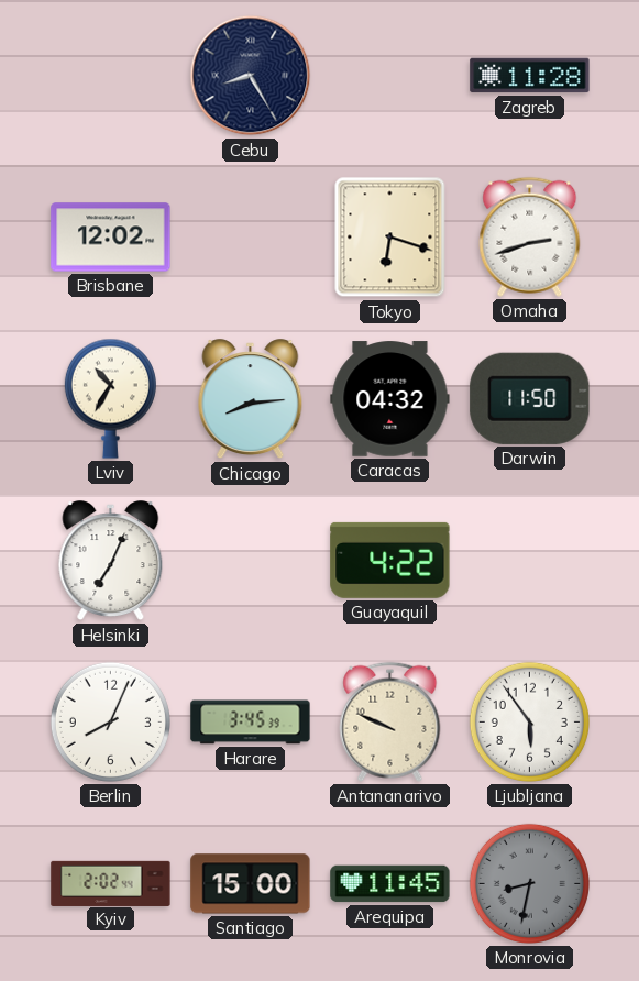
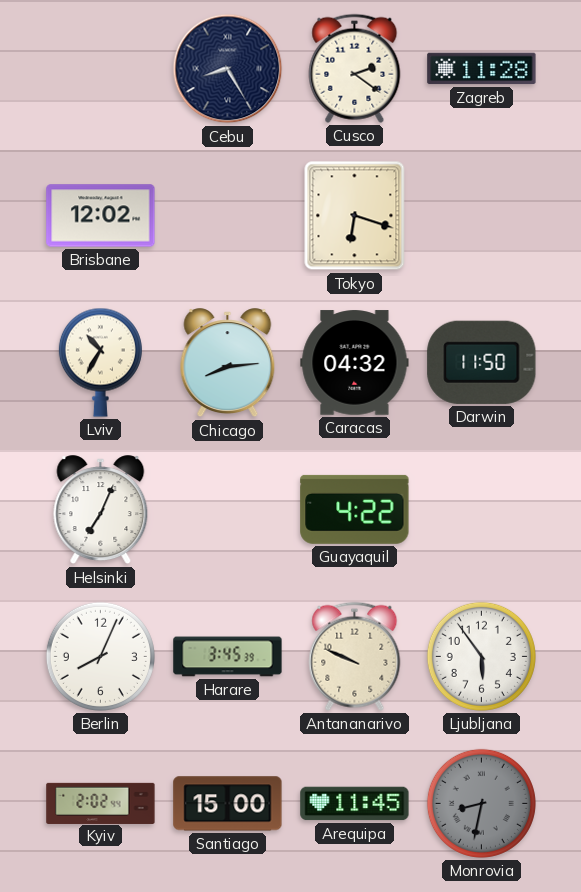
Cusco: none -> 2:21 (355, 68)
Omaha: 2:42 -> none (530, 236)
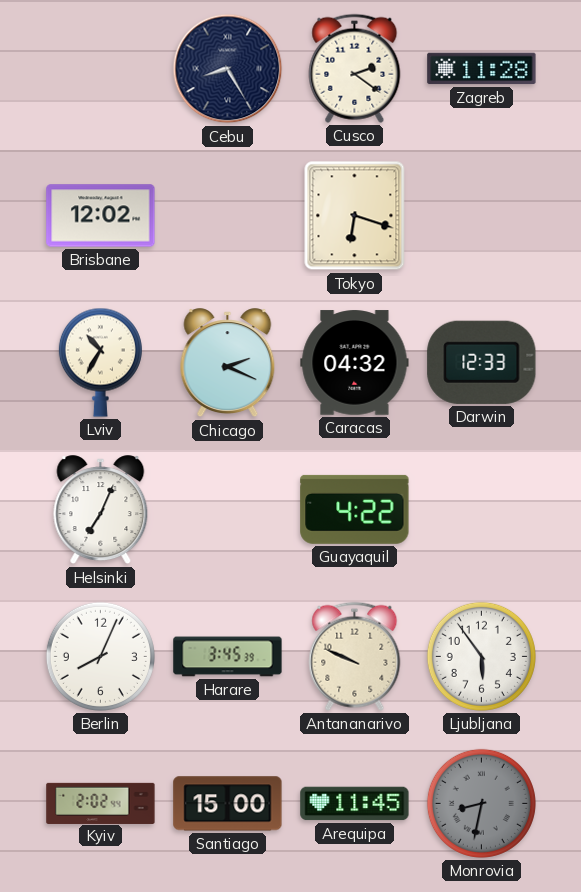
Chicago: 8:14 -> 2:19 (228, 363)
Darwin: 11:50 -> 12:33 (482, 362)
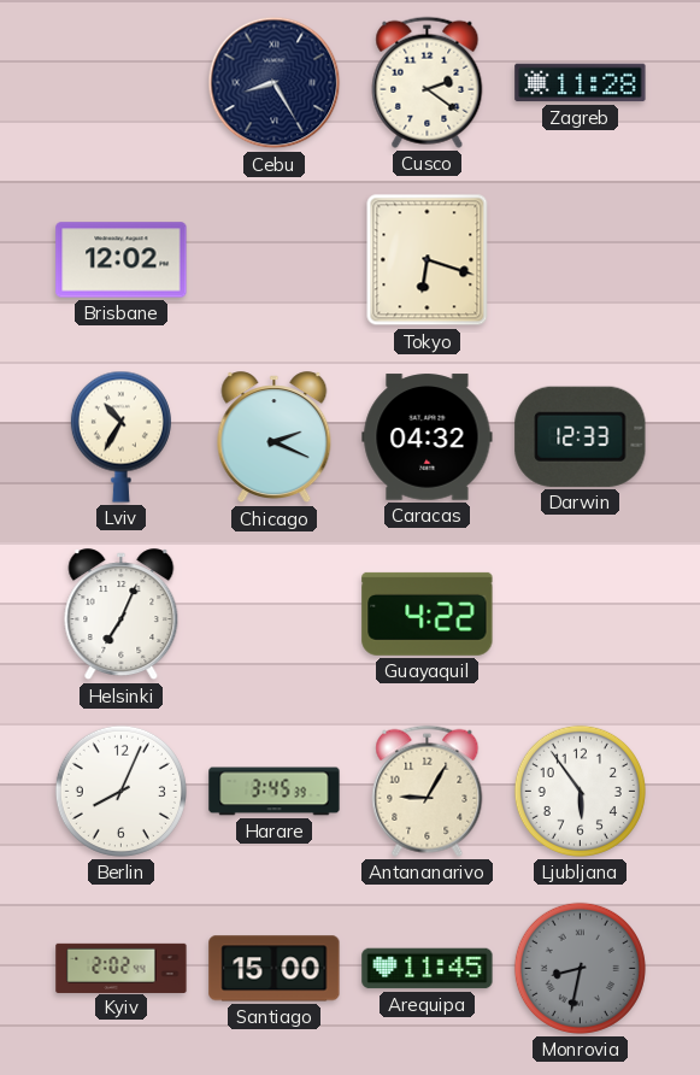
Antananarivo: 9:49 -> 9:05 (428, 791)
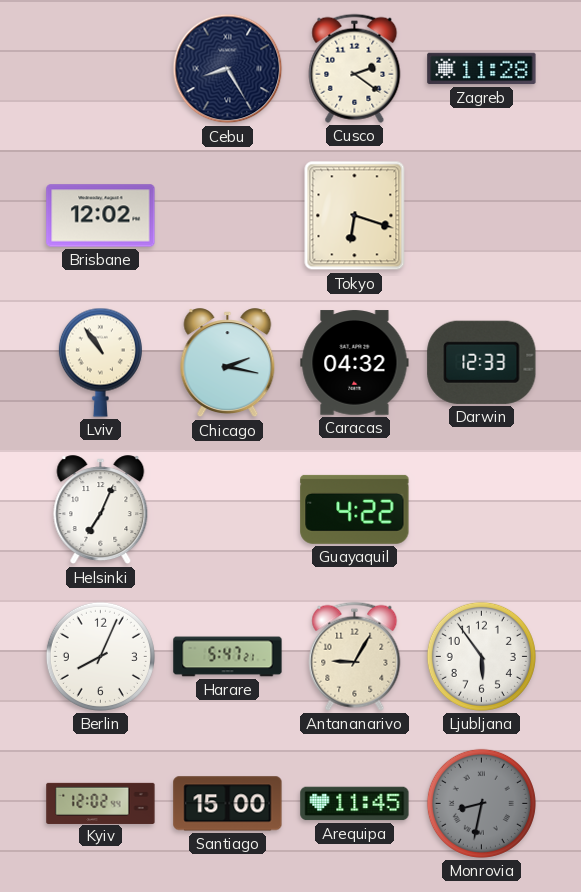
Lviv: 10:35 -> 10:54 (100, 362)
Chicago: 2:19 -> 2:17 (228, 363)
Harare: 3:45 -> 5:47 (228, 657)
Kyiv: 2:02 -> 12:02 (101, 803)
